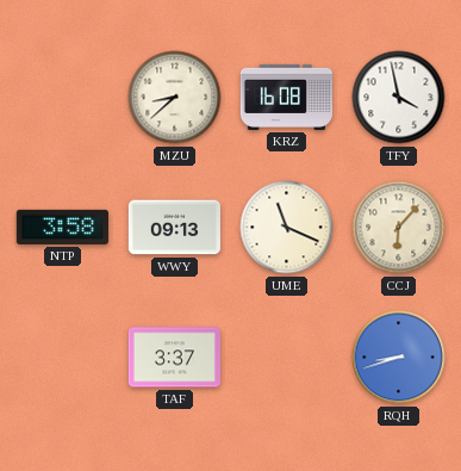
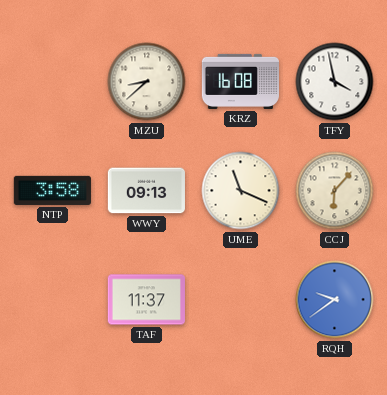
TAF: 3:37 -> 11:37 (146, 300)
RQH: 8:42 -> 9:39 (335, 300)
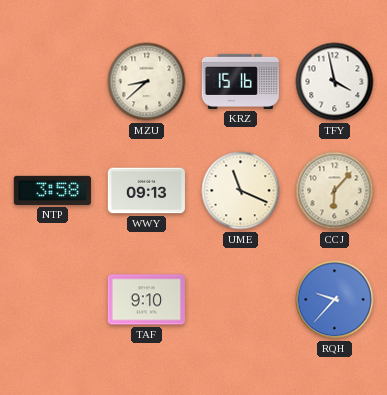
KRZ: 16:08 -> 15:16 (240, 81)
TAF: 11:37 -> 9:10 (146, 300)
RQH: 9:39 -> 9:37 (335, 300)
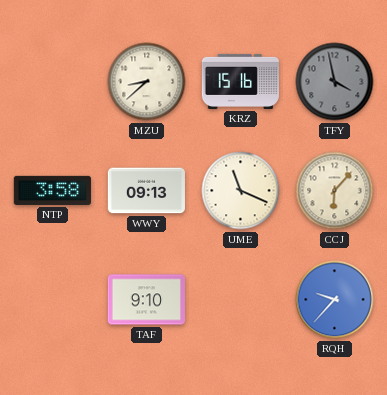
TFY dial: white -> grey (335, 82)
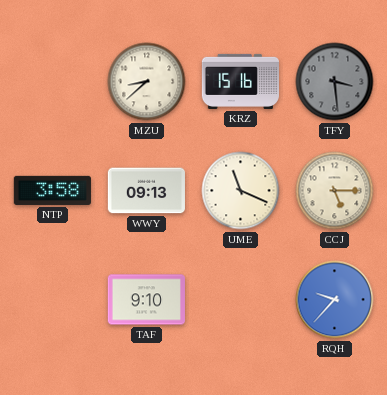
TFY: 3:58 -> 3:29 (335, 82)
CCJ: 6:07 -> 5:15 (335, 191)
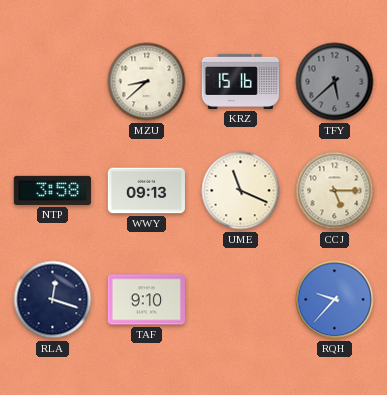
TFY: 3:29 -> 5:38 (335, 82)
RLA: none -> 12:18 (53, 300)
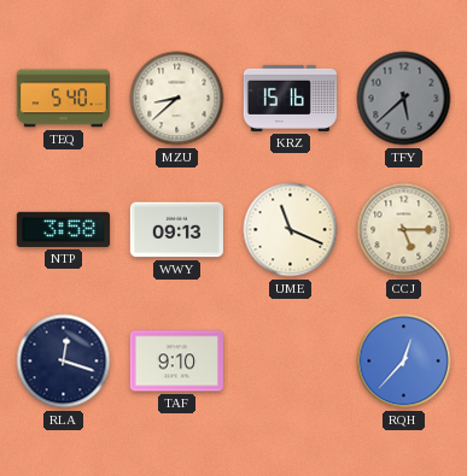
TEQ: none -> 5:40 (63, 99)
RQH: 9:37 -> 12:37 (404, 362)
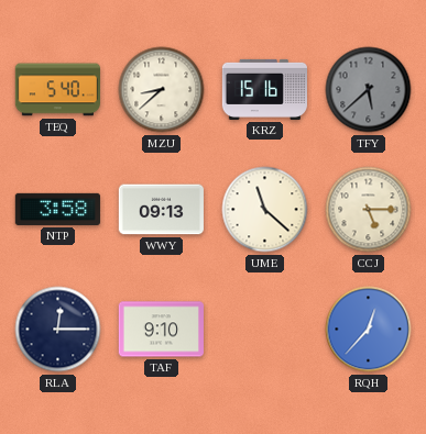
UME: 11:19 -> 11:22 (265, 210)
RLA: 12:18 -> 12:15 (58, 330)
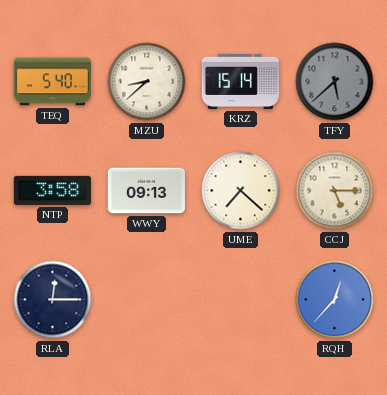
KRZ: 15:16 -> 15:14 (240, 81)
UME: 11:22 -> 7:22 (241, 191)
TAF: 9:10 -> none (161, 330)
